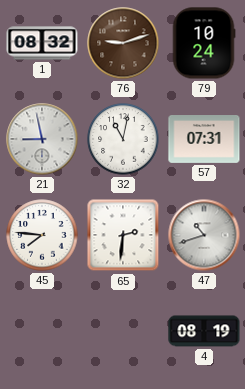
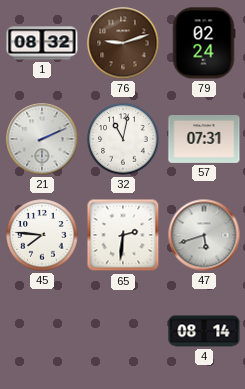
79: 10:24 -> 02:24 (204, 43)
21: 8:58 -> 2:11 (42, 139)
47: 10:42 -> 5:42 (204, 235)
4: 08:19 -> 08:14 (204, 331)
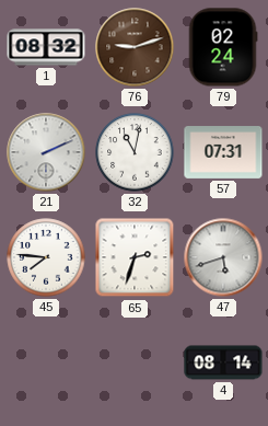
65: 2:31 -> 2:33 (135, 257)
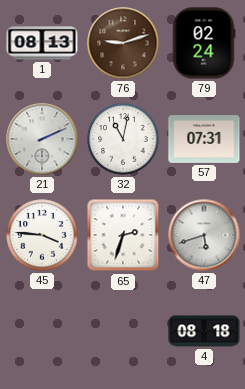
1: 08:32 -> 08:13 (42, 43)
45: 7:46 -> 3:46 (42, 235)
4: 08:14 -> 08:18 (204, 331)
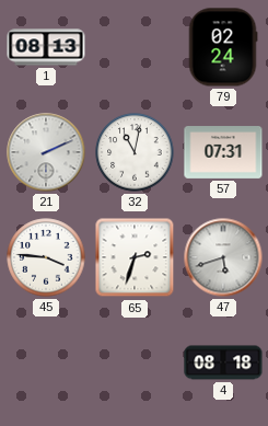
76: 9:12 -> none (123, 43)
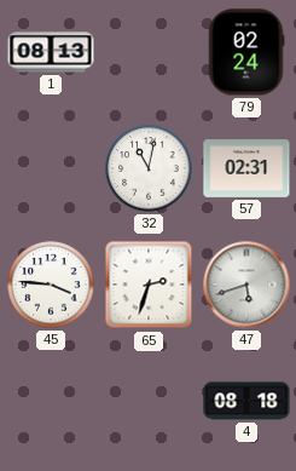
21: 2:11 -> none (46, 152)
57: 07:31 -> 02:31 (246, 170)
